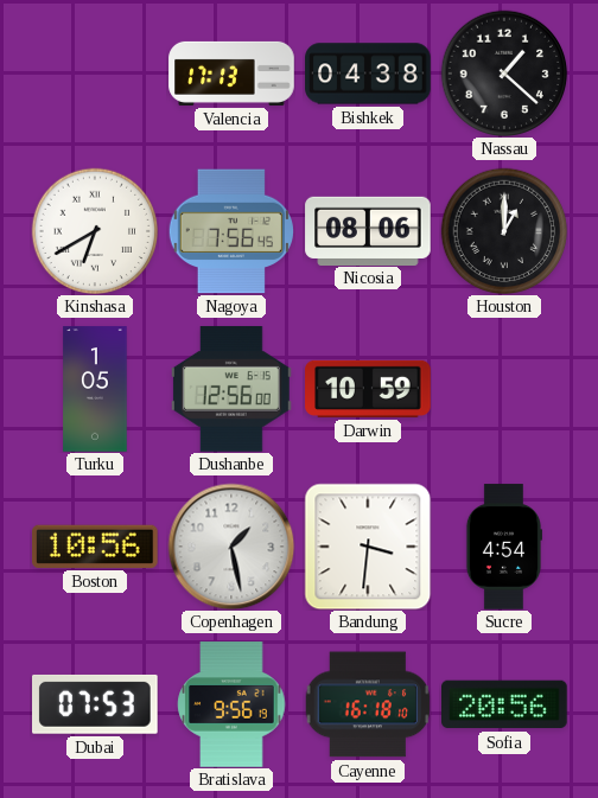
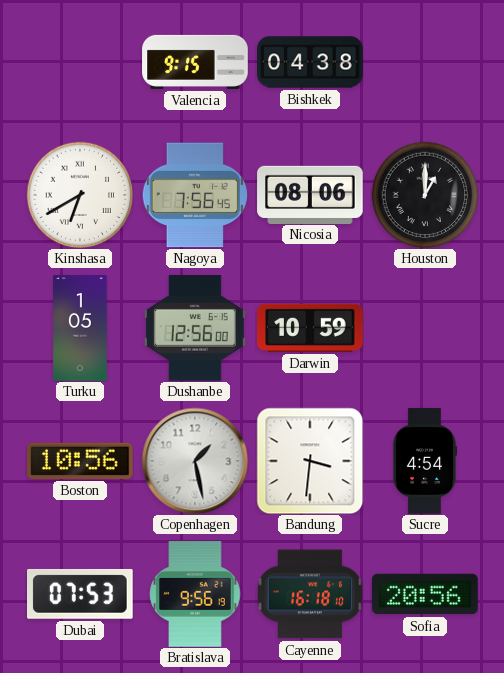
Valencia: 17:13 -> 9:15 (195, 62)
Nassau: 1:22 -> none (504, 74)
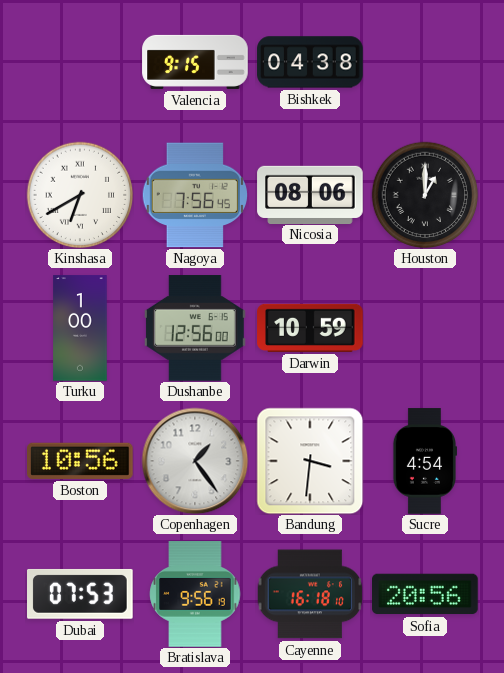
Turku: 1:05 -> 1:00 (80, 328)
Copenhagen: 1:28 -> 1:24 (195, 461)
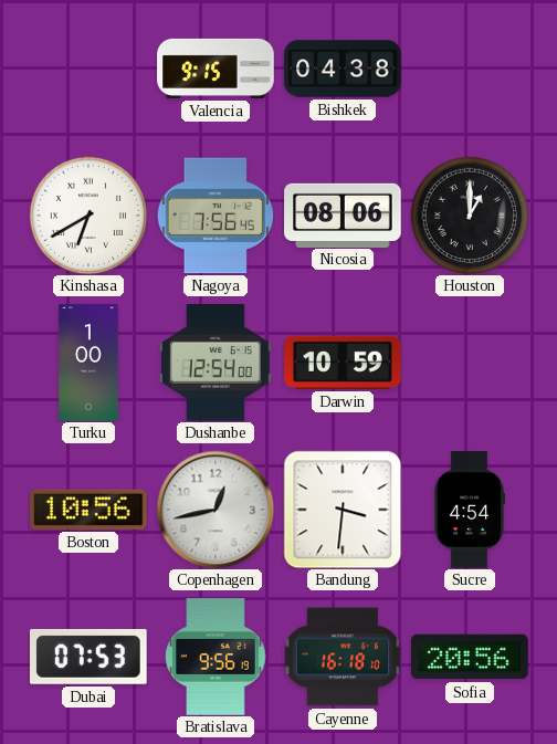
Dushanbe: 12:56 -> 12:54 (216, 363)
Copenhagen: 1:24 -> 12:43 (216, 510)
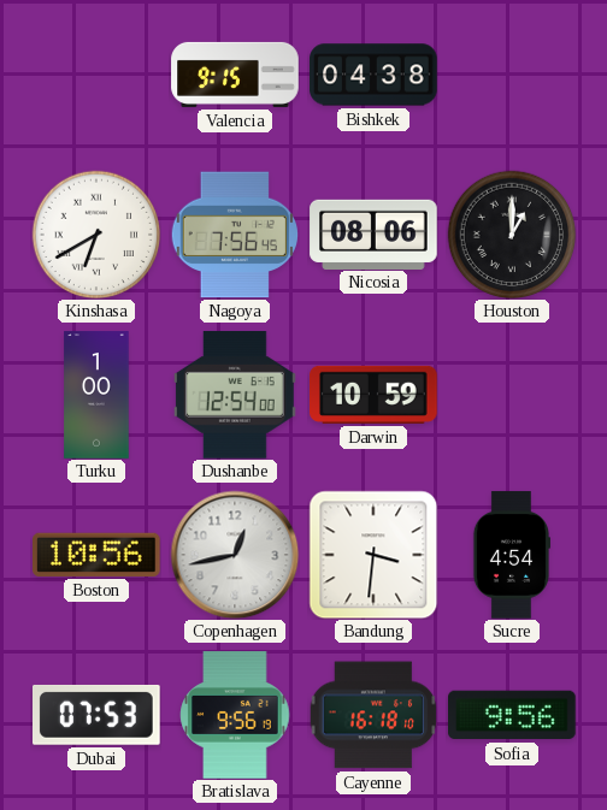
Sofia: 20:56 -> 9:56 (513, 715)
